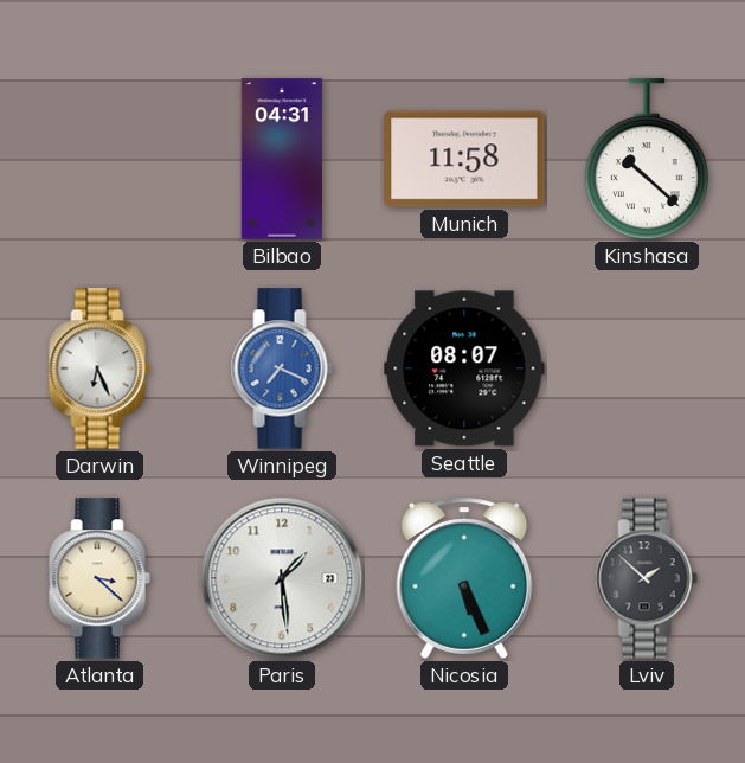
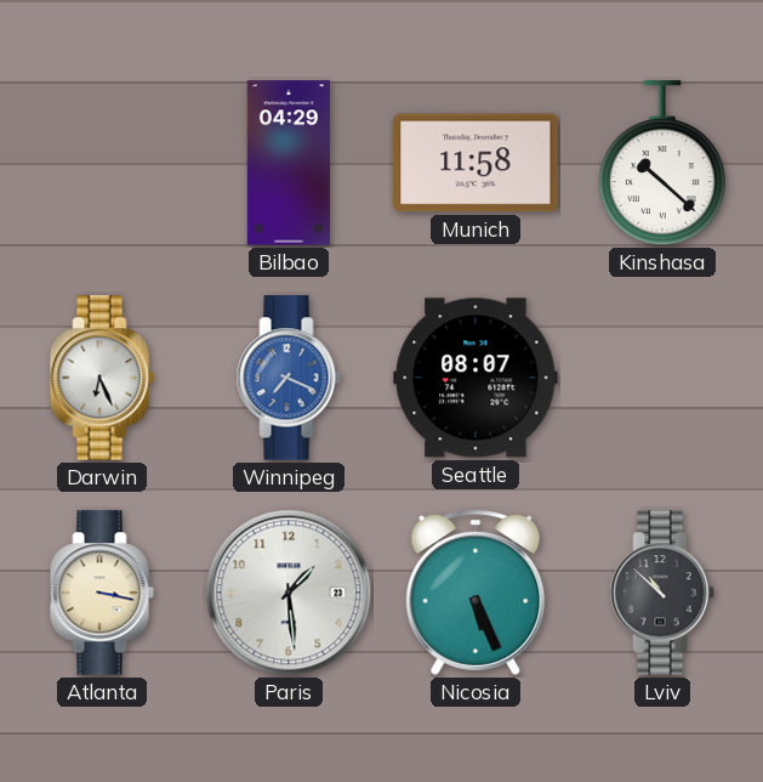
Bilbao: 04:31 -> 04:29 (287, 163)
Atlanta: 3:22 -> 3:17 (102, 593)
Lviv: 1:52 -> 10:52 (662, 593)
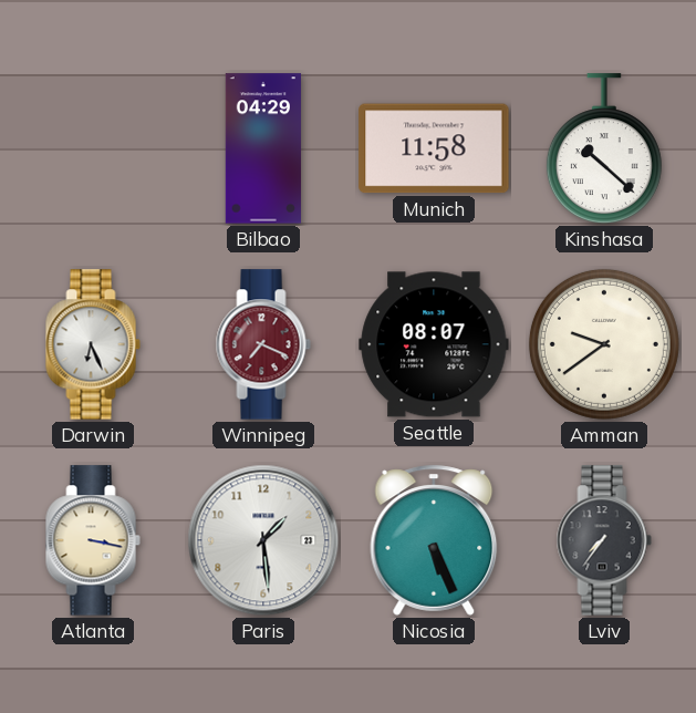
Winnipeg dial: blue -> burgundy (263, 344)
Amman: none -> 9:39 (604, 344)
Lviv: 10:52 -> 7:36 (604, 540)
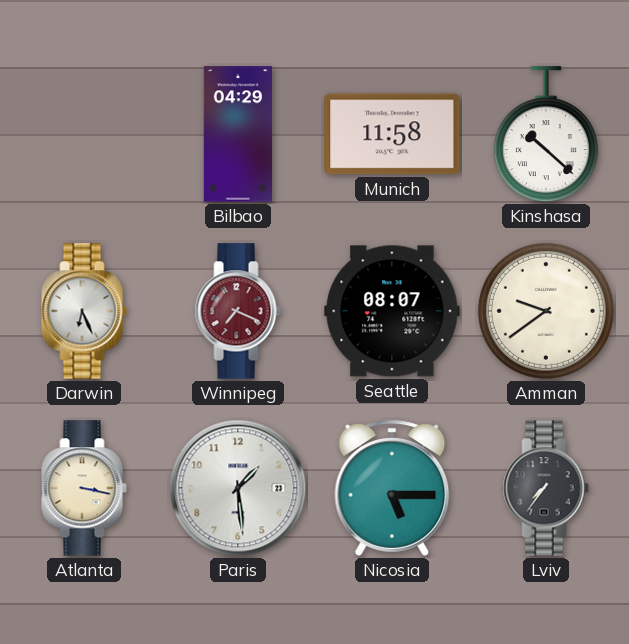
Nicosia: 5:26 -> 5:15 (392, 488)
